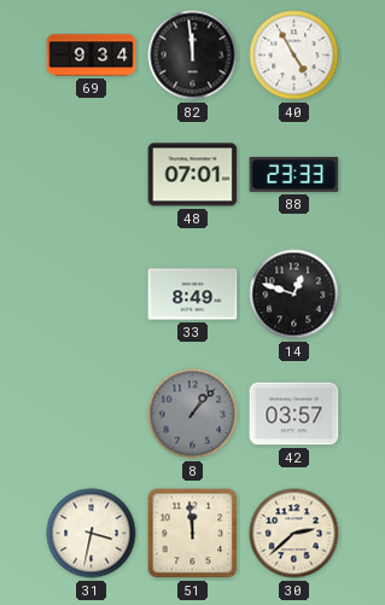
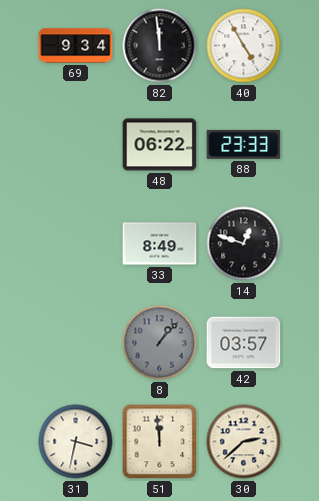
48: 07:01 -> 06:22 (160, 145)
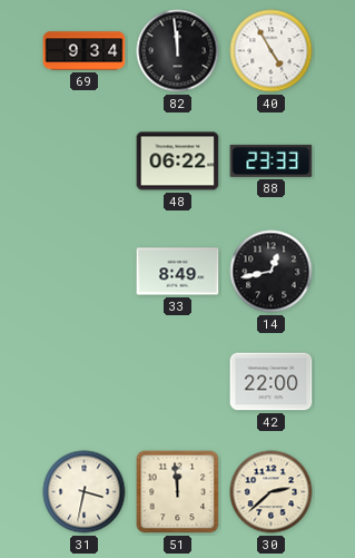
14: 12:48 -> 12:43 (272, 272)
8: 1:07 -> none (160, 343)
42: 03:57 -> 22:00 (272, 382)
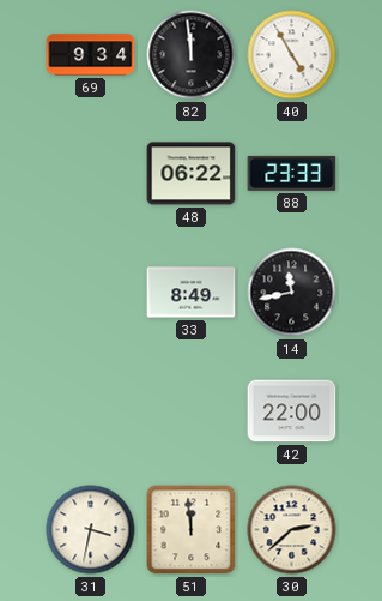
14: 12:43 -> 11:43 (292, 293)
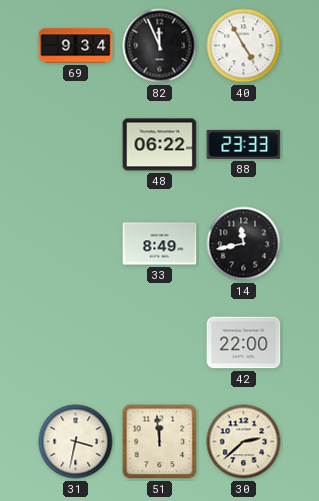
82: 11:59 -> 11:56 (160, 46)
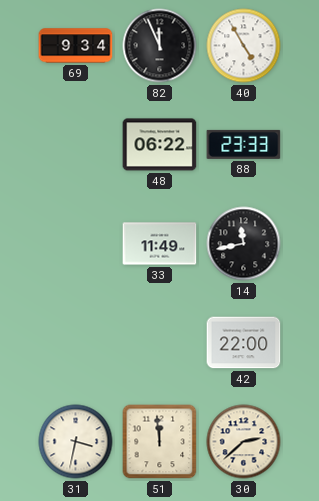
33: 8:49 -> 11:49 (160, 244)
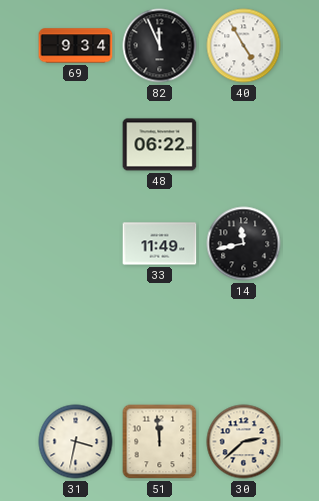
88: 23:33 -> none (244, 144)
42: 22:00 -> none (244, 343)
